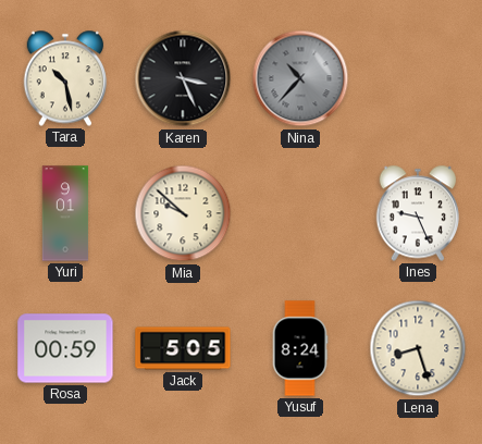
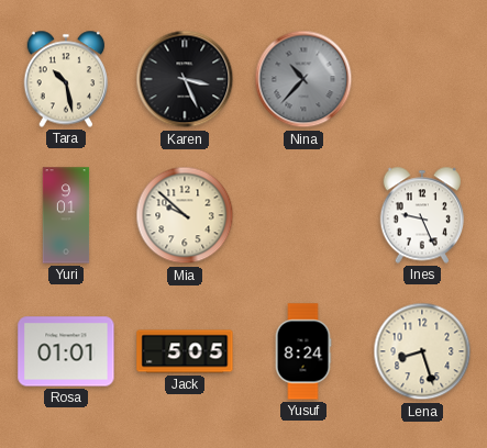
Rosa: 00:59 -> 01:01 (66, 351)
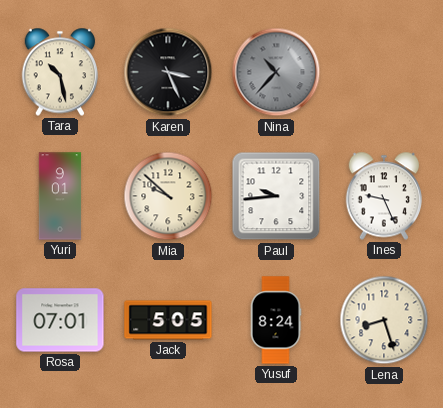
Paul: none -> 9:44 (276, 196)
Rosa: 01:01 -> 07:01 (60, 320)
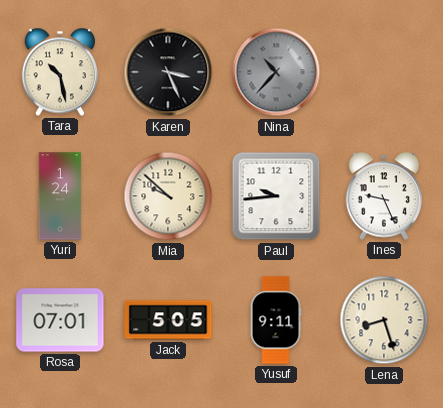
Yuri: 9:01 -> 1:24 (60, 196)
Yusuf: 8:24 -> 9:11 (276, 320)
